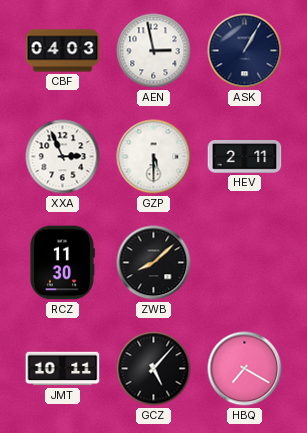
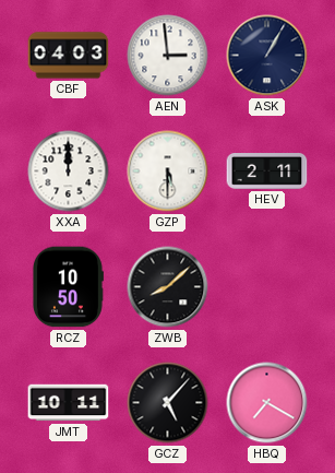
AEN: 2:58 -> 2:59 (168, 56)
XXA: 2:56 -> 12:00 (69, 172)
RCZ: 11:30 -> 10:50 (68, 287)
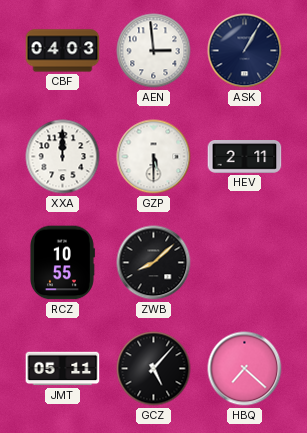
RCZ: 10:50 -> 10:55 (62, 263)
JMT: 10:11 -> 05:11 (63, 369)
HBQ: 7:20 -> 7:22 (245, 369)
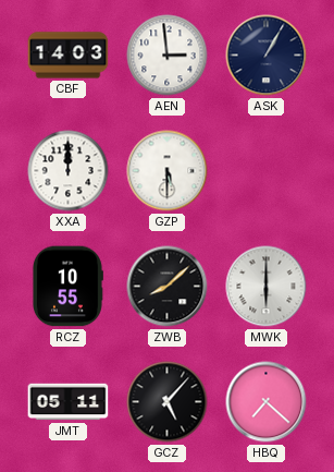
CBF: 04:03 -> 14:03 (69, 56)
HEV: 2:11 -> none (245, 157)
MWK: none -> 6:00 (267, 287)
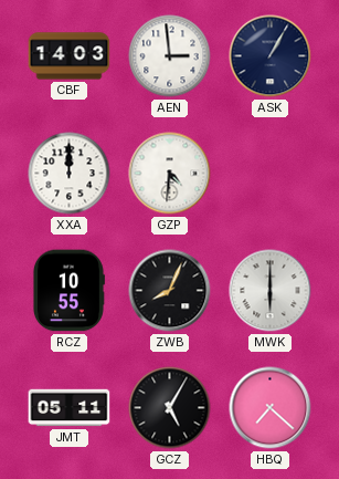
GZP: 5:30 -> 4:31 (170, 174)
ZWB: 8:08 -> 8:04 (170, 291)
GCZ: 5:07 -> 5:05 (170, 408)
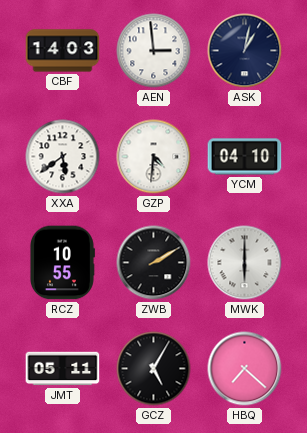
ASK: 1:05 -> 1:02 (245, 51)
XXA: 12:00 -> 5:39 (63, 157)
YCM: none -> 04:10 (245, 157)
ZWB: 8:04 -> 2:10 (154, 263)
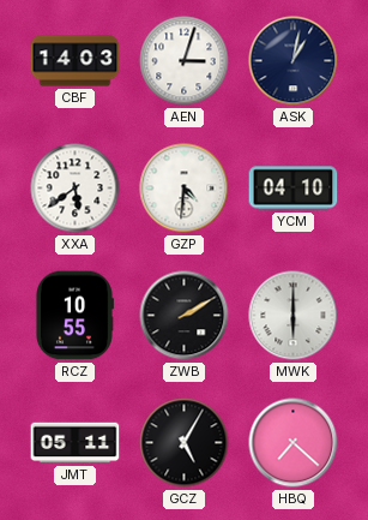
AEN: 2:59 -> 3:03 (185, 61)
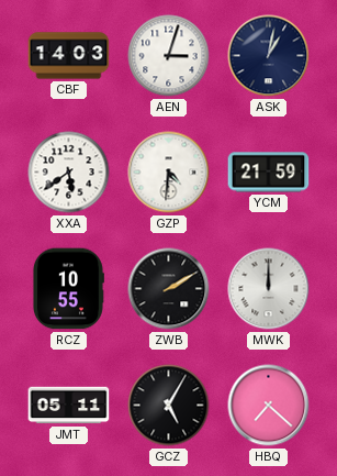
YCM: 04:10 -> 21:59 (269, 173)
MWK: 6:00 -> 12:00 (269, 289)
